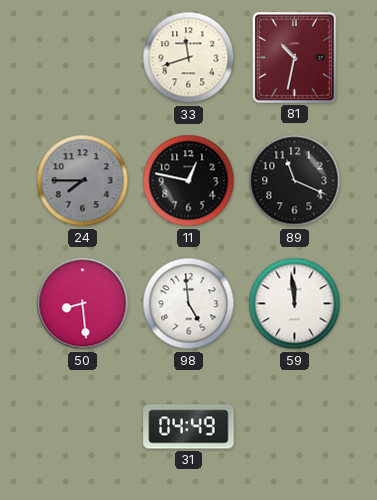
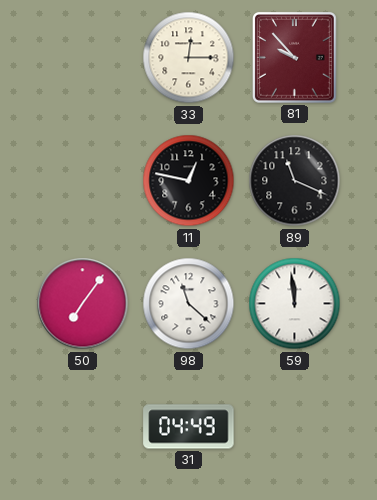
33: 11:42 -> 12:15 (189, 58)
81: 10:32 -> 9:53 (294, 57)
24: 7:45 -> none (83, 181)
50: 8:29 -> 7:06 (83, 304)
98: 4:59 -> 11:22 (189, 304)
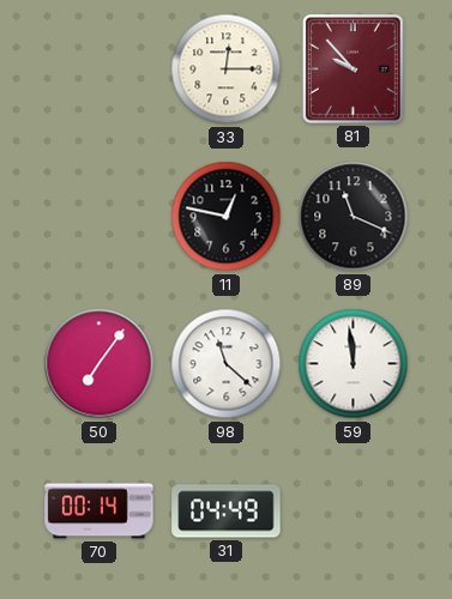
70: none -> 00:14 (100, 512)
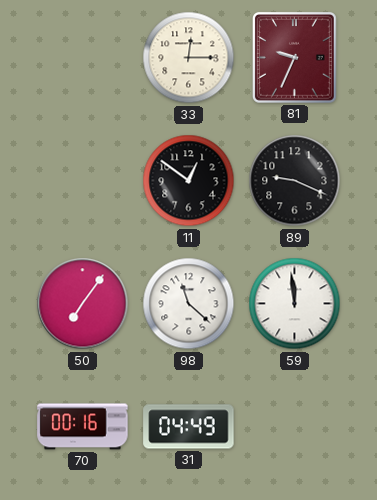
81: 9:53 -> 9:34 (294, 57)
11: 12:47 -> 12:51 (189, 181)
89: 11:19 -> 9:19 (295, 181)
70: 00:14 -> 00:16 (83, 427)
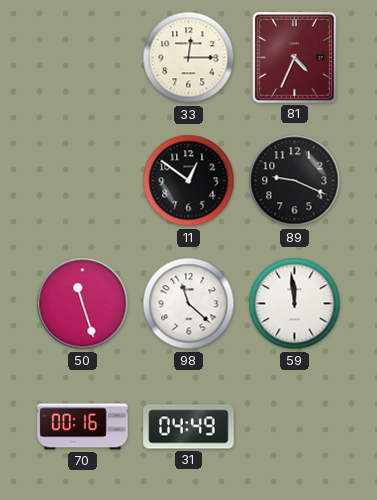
81: 9:34 -> 4:34 (294, 57)
50: 7:06 -> 11:27 (83, 304)
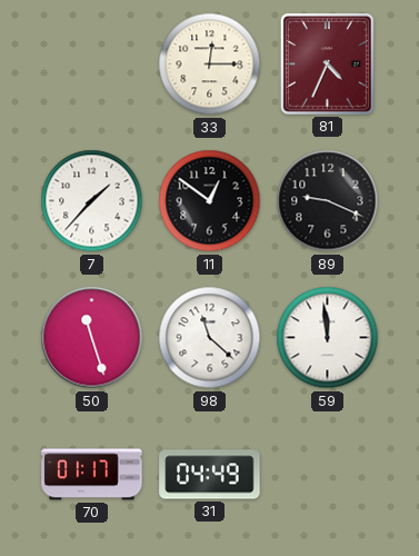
7: none -> 1:37 (92, 201)
70: 00:16 -> 01:17 (92, 475)
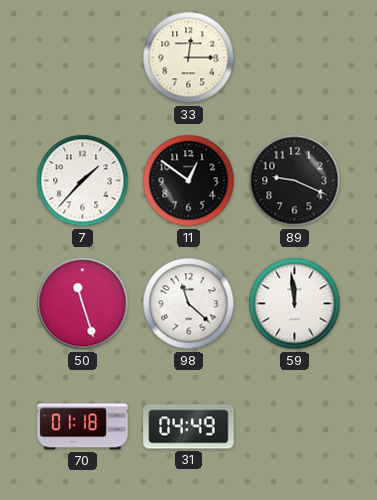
81: 4:34 -> none (327, 63)
70: 01:17 -> 01:18 (83, 427)
